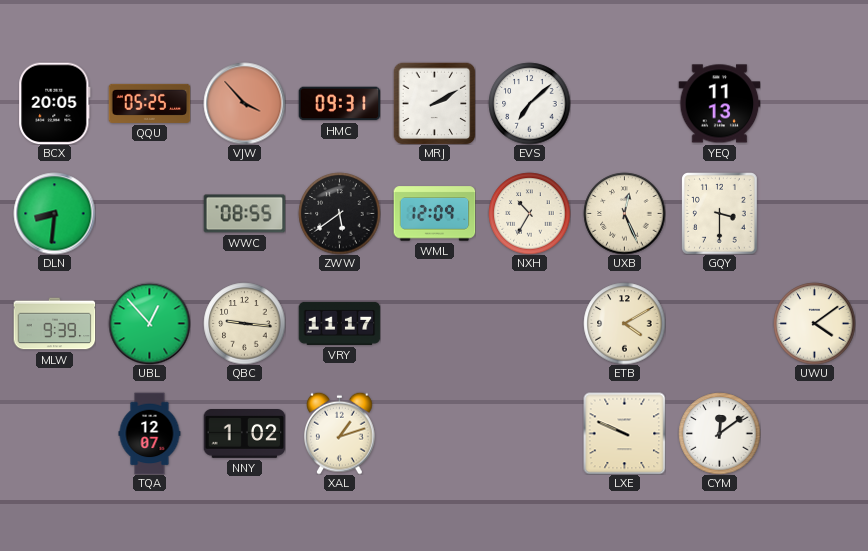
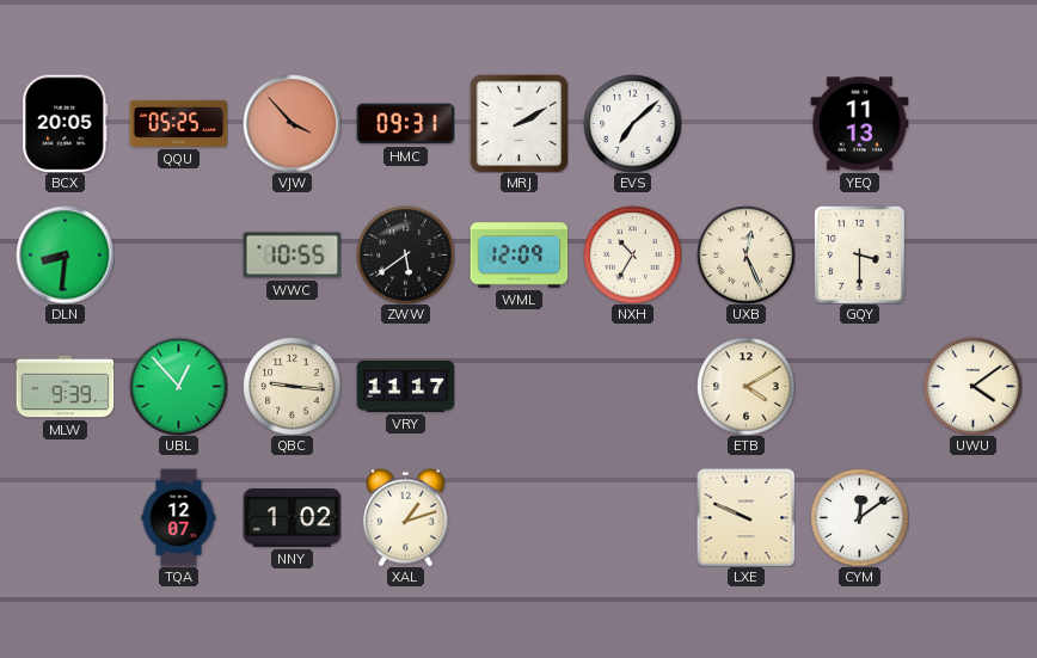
WWC: 08:55 -> 10:55 (292, 256)
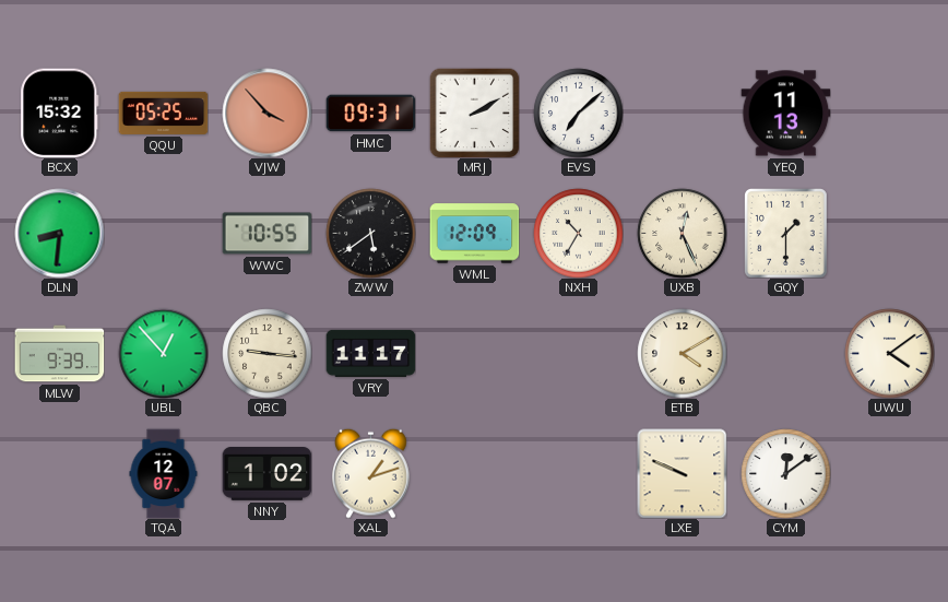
BCX: 20:05 -> 15:32 (60, 113)
GQY: 3:30 -> 1:30 (786, 234)
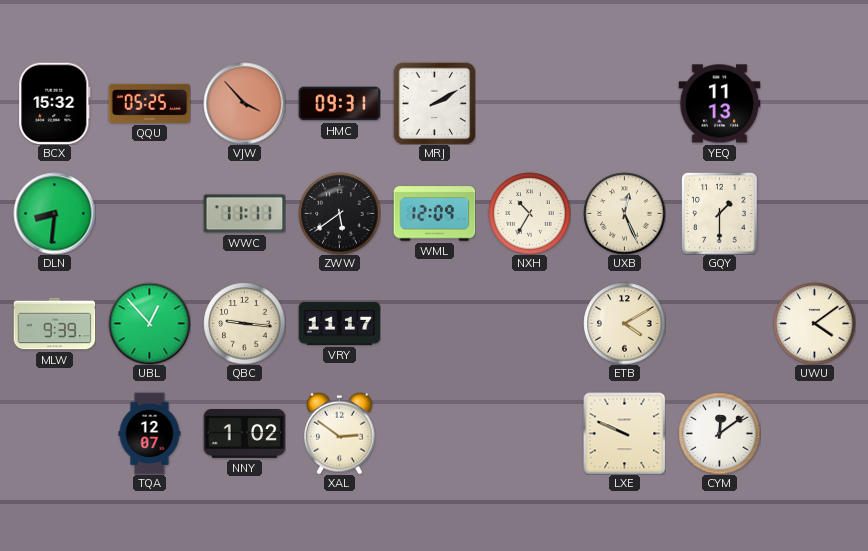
EVS: 7:08 -> none (578, 113)
WWC: 10:55 -> 11:11 (244, 214)
XAL: 1:12 -> 2:51 (340, 433)
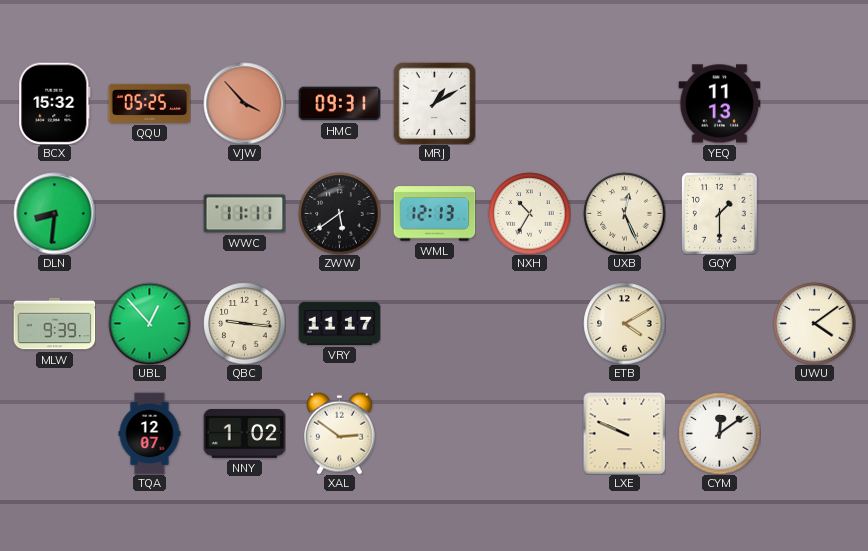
MRJ: 2:10 -> 1:10 (434, 103)
WML: 12:09 -> 12:13 (434, 214)
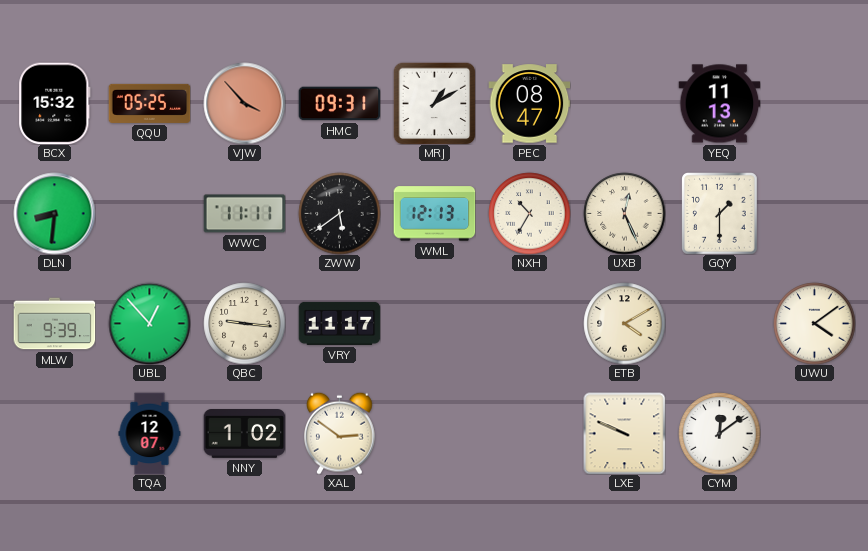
PEC: none -> 08:47 (529, 104)
